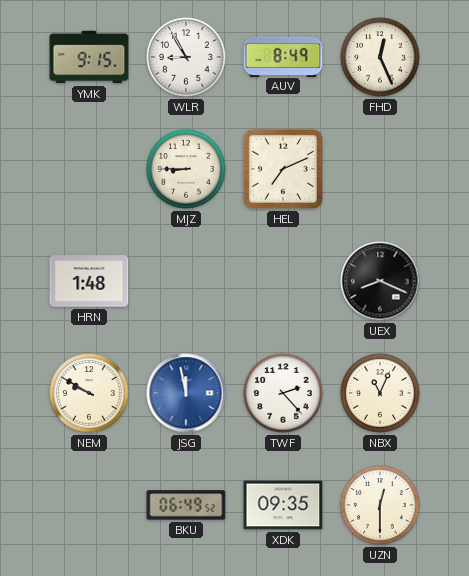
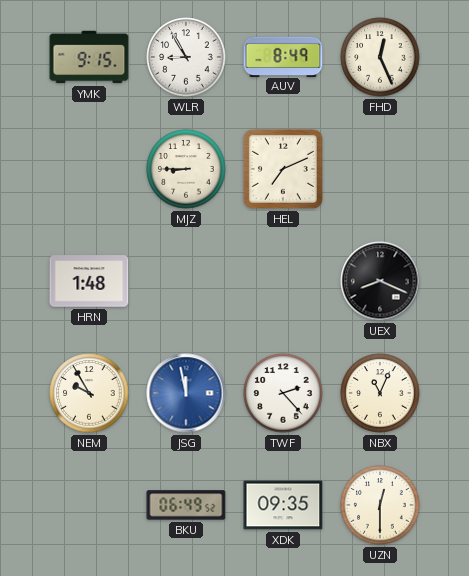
NEM: 9:50 -> 9:55 (89, 393)
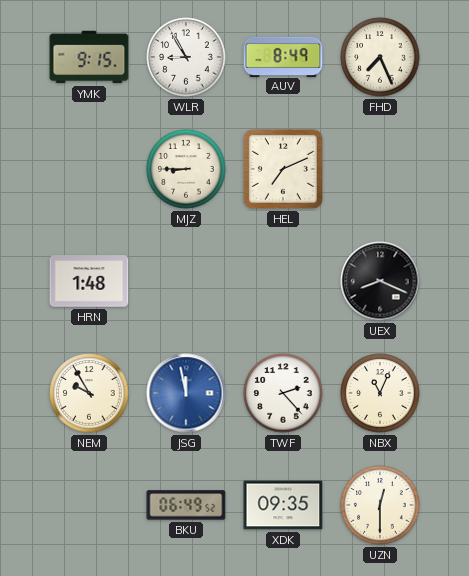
FHD: 12:26 -> 7:26 (380, 57)
